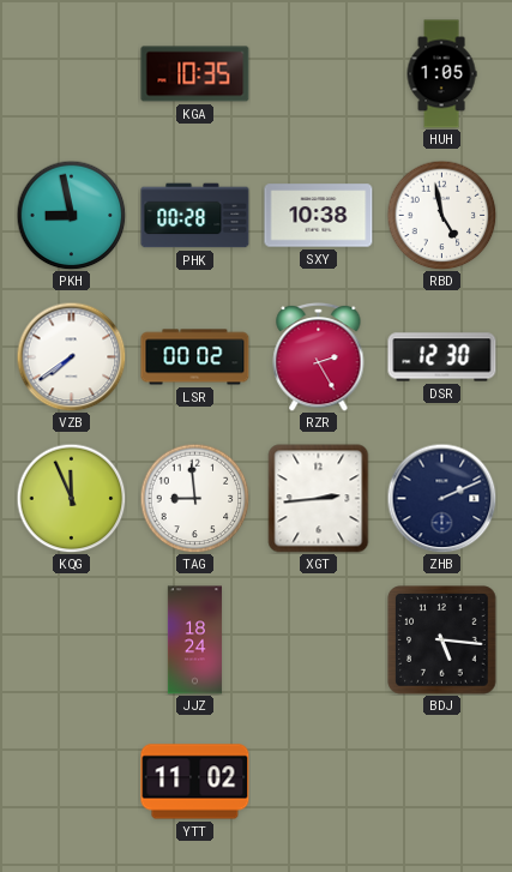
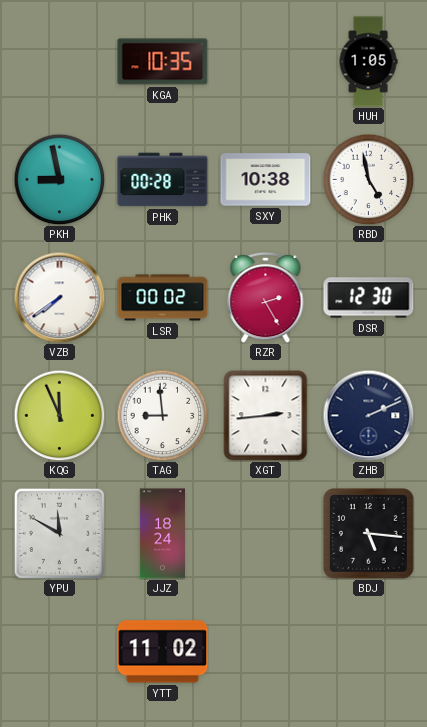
YPU: none -> 11:50 (59, 533)
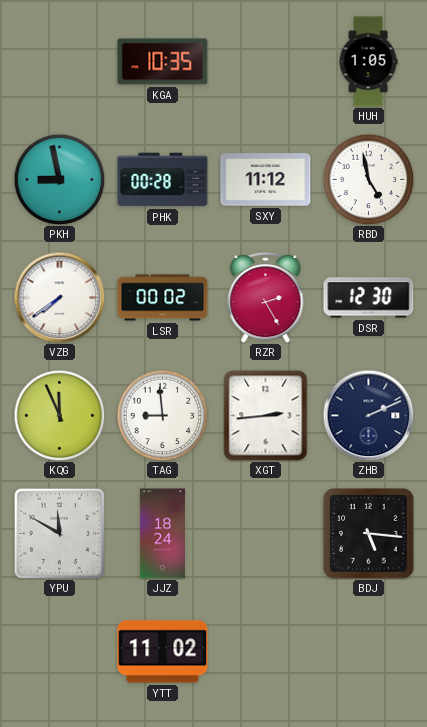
SXY: 10:38 -> 11:12 (266, 180)
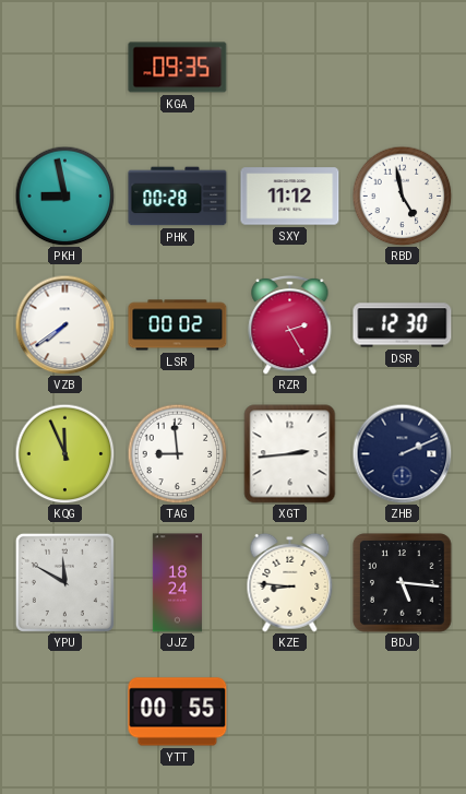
KGA: 10:35 -> 09:35 (178, 68)
HUH: 1:05 -> none (368, 62)
KZE: none -> 8:46 (290, 582)
YTT: 11:02 -> 00:55 (178, 712)
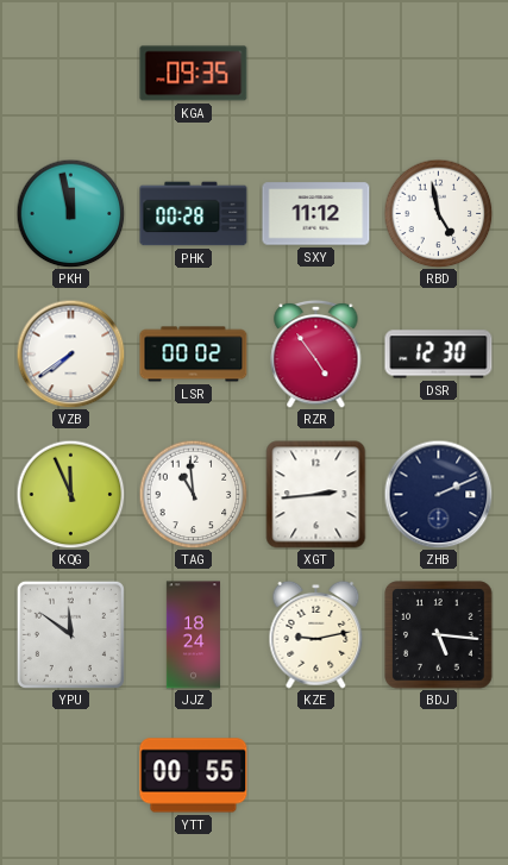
PKH: 8:58 -> 11:58 (70, 213)
RZR: 2:25 -> 4:54 (316, 353)
TAG: 8:59 -> 10:59 (193, 494)
YPU: 11:50 -> 11:51 (70, 634)
KZE: 8:46 -> 9:13 (316, 634)
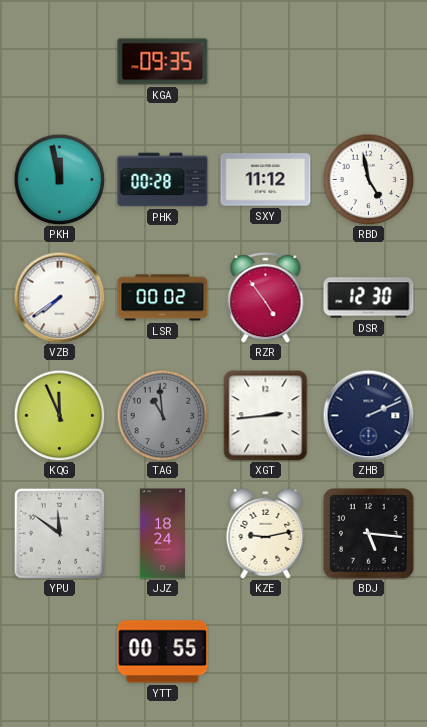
TAG dial: white -> grey (162, 415)
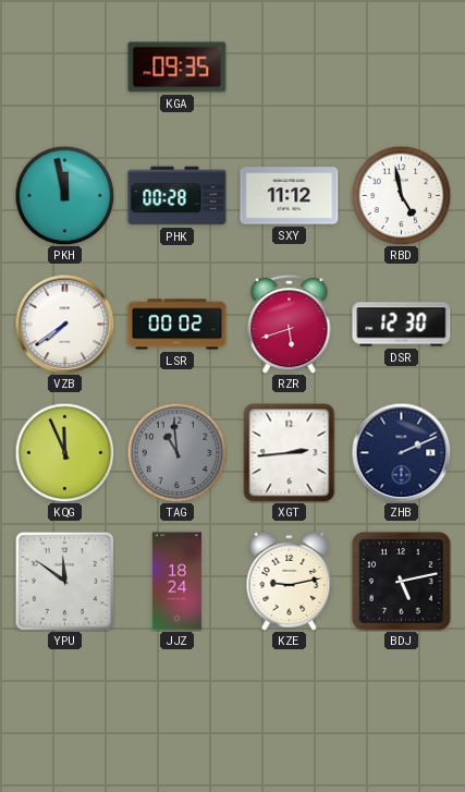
RZR: 4:54 -> 5:42 (290, 324)
BDJ: 5:16 -> 5:13 (402, 582)
YTT: 00:55 -> none (163, 652)
